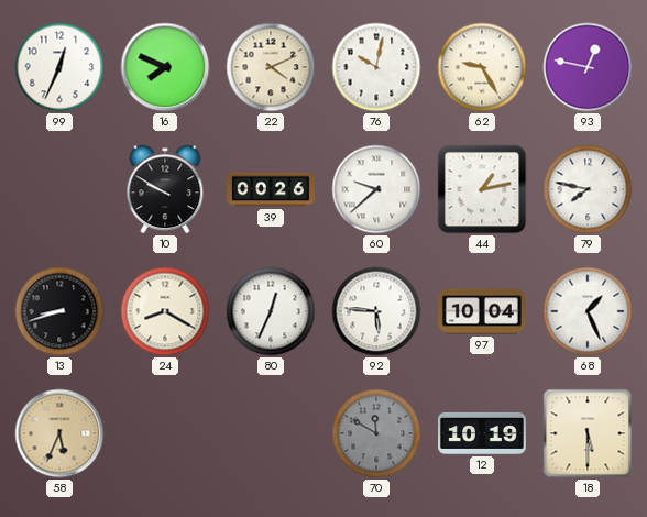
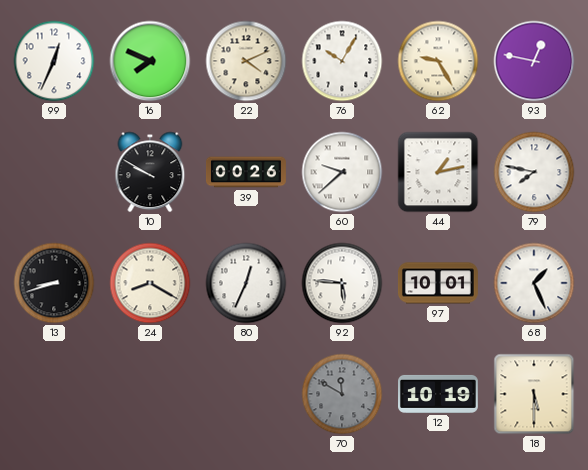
76: 10:02 -> 10:05 (342, 61)
97: 10:04 -> 10:01 (438, 283)
58: 5:34 -> none (59, 433)
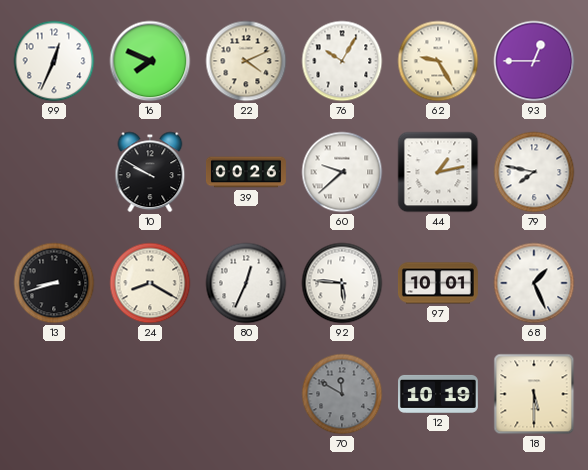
93: 12:47 -> 12:45 (534, 61)
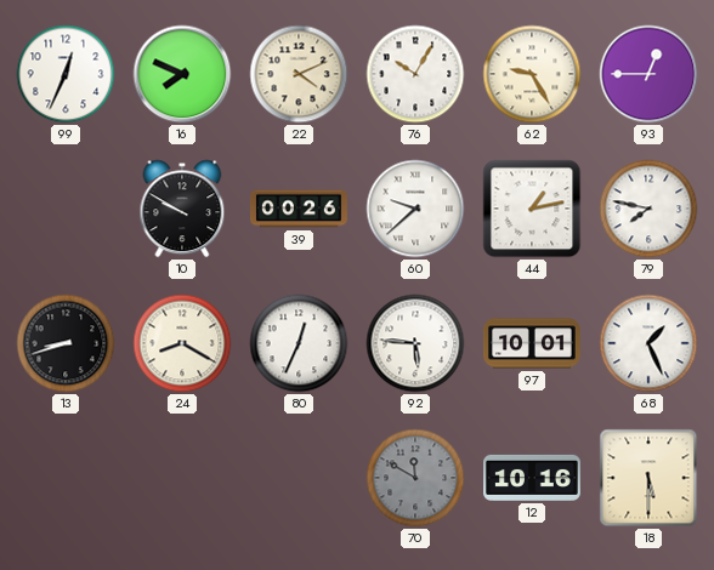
12: 10:19 -> 10:16 (533, 478)
